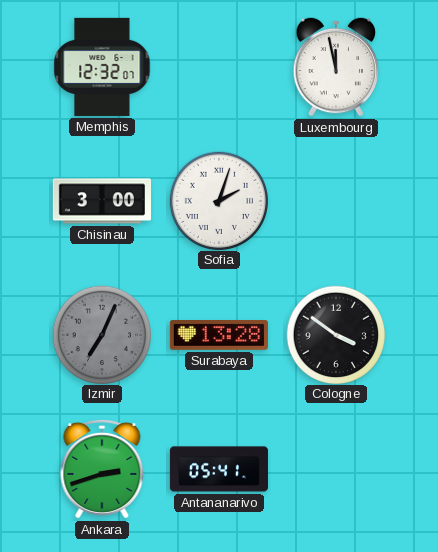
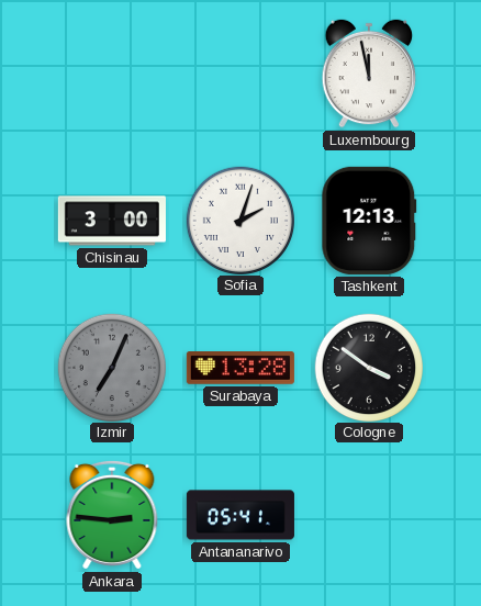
Memphis: 12:32 -> none (102, 67)
Tashkent: none -> 12:13 (369, 221)
Ankara: 2:42 -> 2:46 (112, 515)
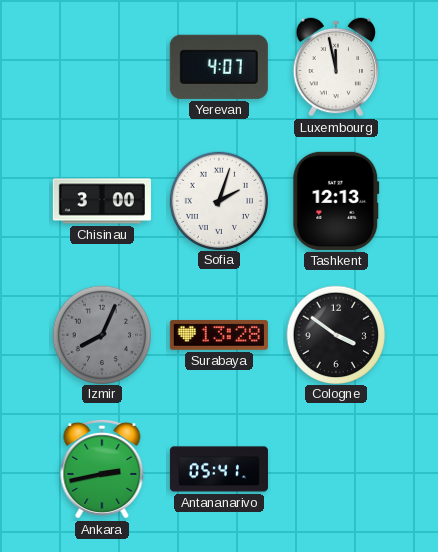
Yerevan: none -> 4:07 (219, 67)
Izmir: 7:04 -> 8:04 (101, 334)
Ankara: 2:46 -> 2:43 (102, 469)
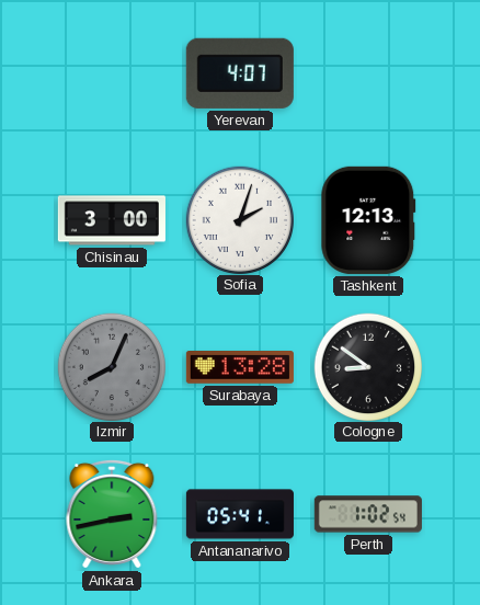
Luxembourg: 11:58 -> none (336, 67)
Cologne: 3:51 -> 8:51 (367, 366)
Perth: none -> 1:02 (368, 514)
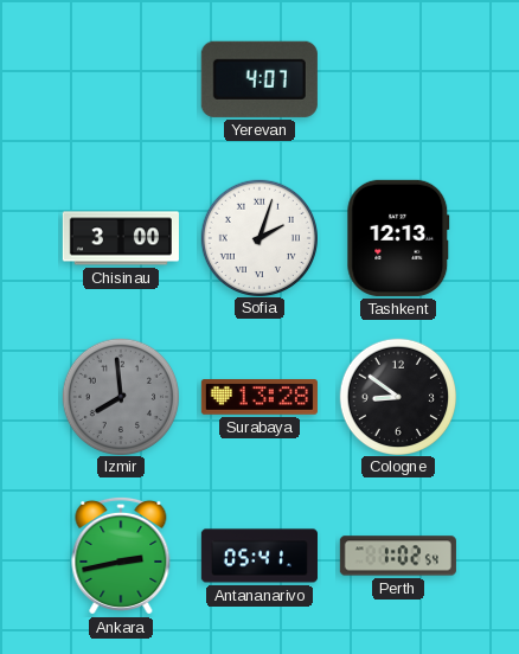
Izmir: 8:04 -> 7:59 (120, 396)
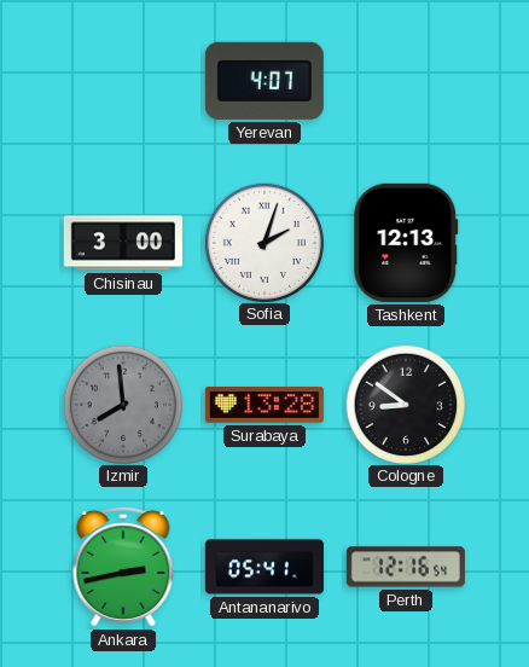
Perth: 1:02 -> 12:16 (406, 567)
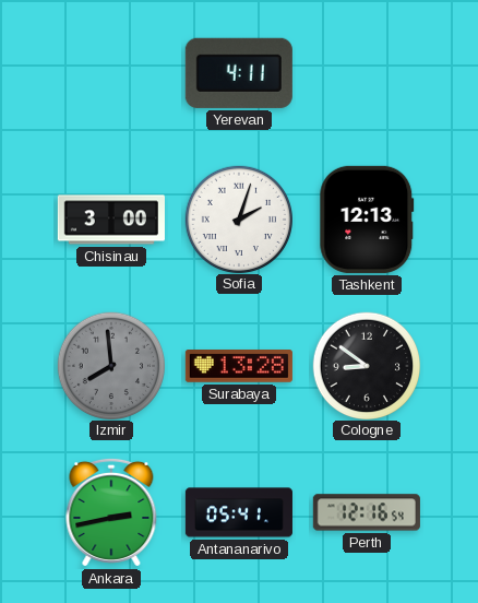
Yerevan: 4:07 -> 4:11 (239, 73)
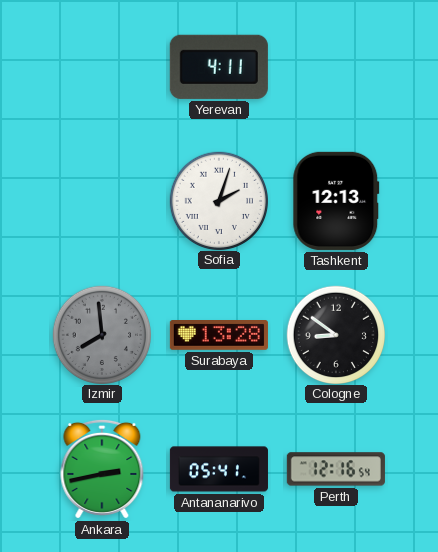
Chisinau: 3:00 -> none (111, 220)
